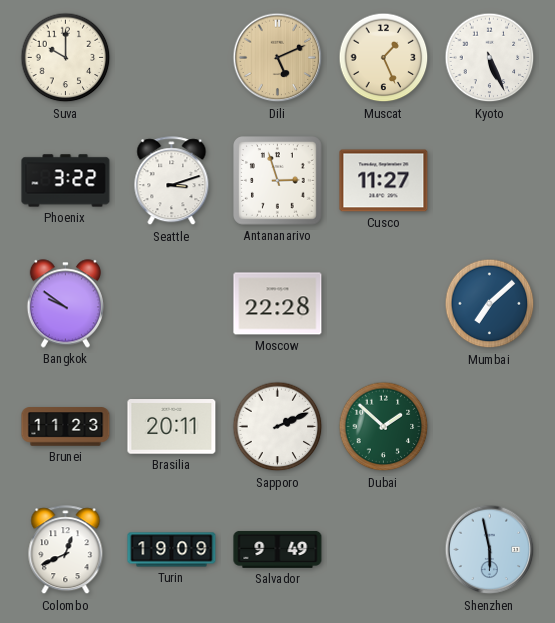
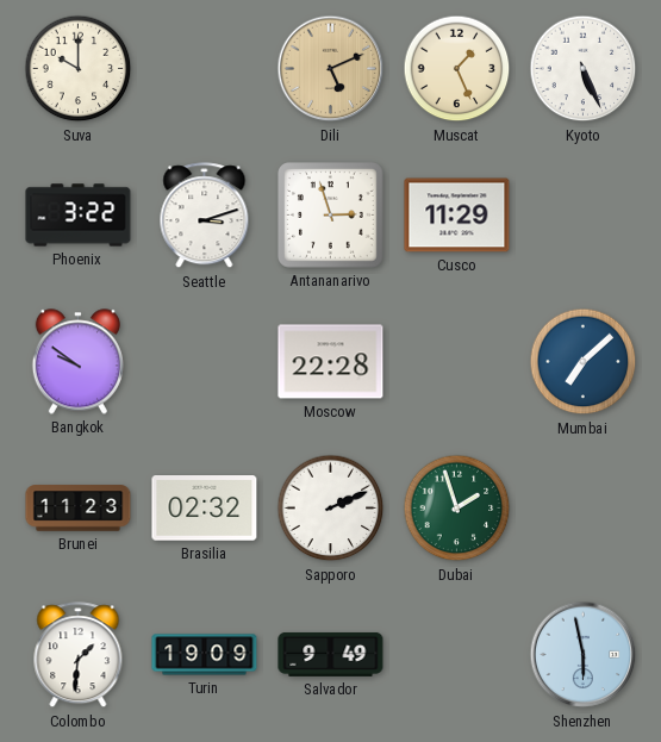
Cusco: 11:27 -> 11:29 (457, 216)
Brasilia: 20:11 -> 02:32 (205, 509)
Dubai: 1:52 -> 1:57 (457, 509)
Colombo: 12:41 -> 1:31 (79, 655)
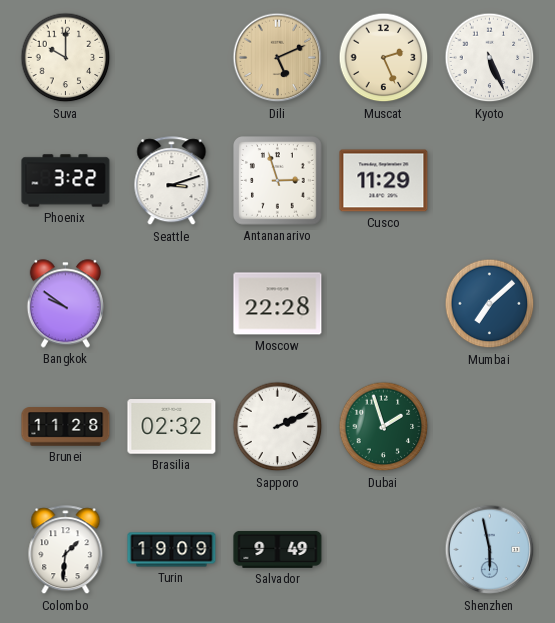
Muscat: 1:26 -> 2:26 (384, 58)
Brunei: 11:23 -> 11:28 (66, 427)
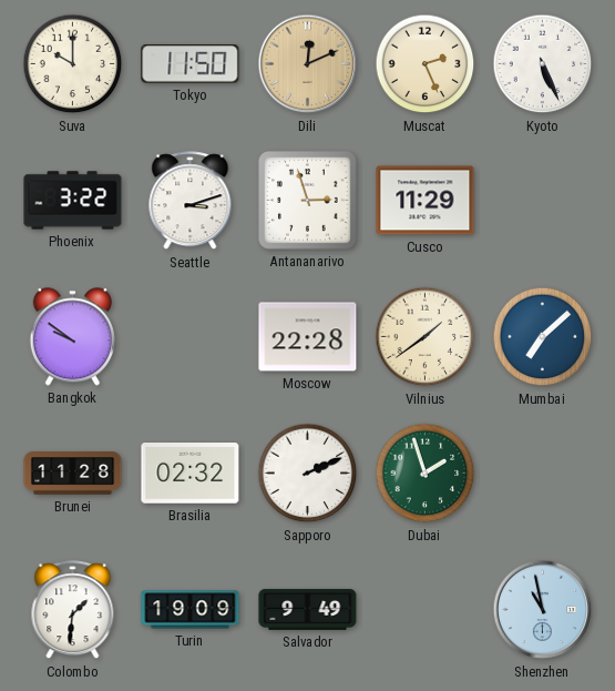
Tokyo: none -> 11:50 (191, 64)
Dili: 5:11 -> 12:11 (308, 64)
Vilnius: none -> 1:39 (426, 337)
Shenzhen: 5:58 -> 10:58 (543, 610)
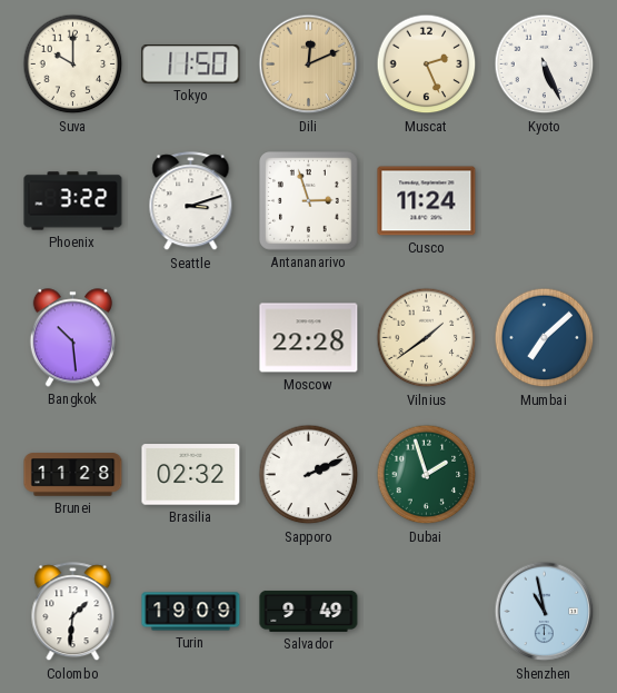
Cusco: 11:29 -> 11:24 (427, 201)
Bangkok: 9:51 -> 10:29 (72, 338)
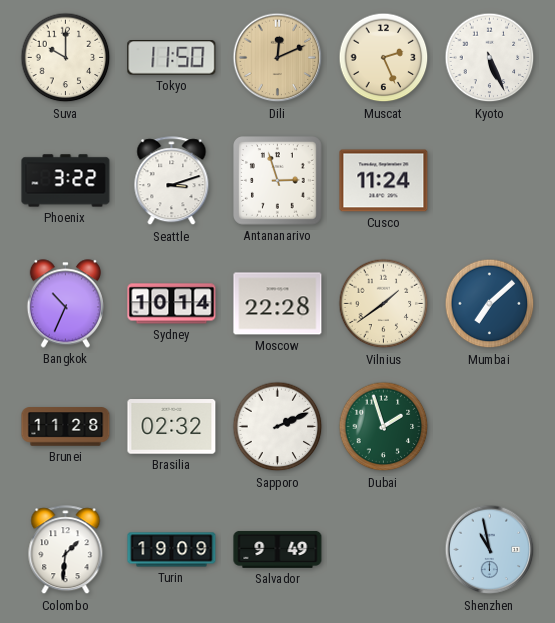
Bangkok: 10:29 -> 10:34 (65, 304)
Sydney: none -> 10:14 (172, 304)
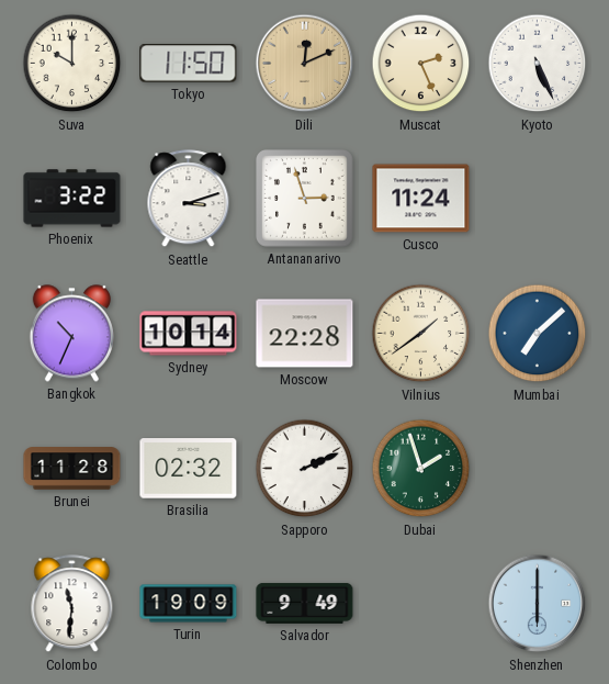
Colombo: 1:31 -> 11:31 (72, 604)
Shenzhen: 10:58 -> 6:00 (538, 604)
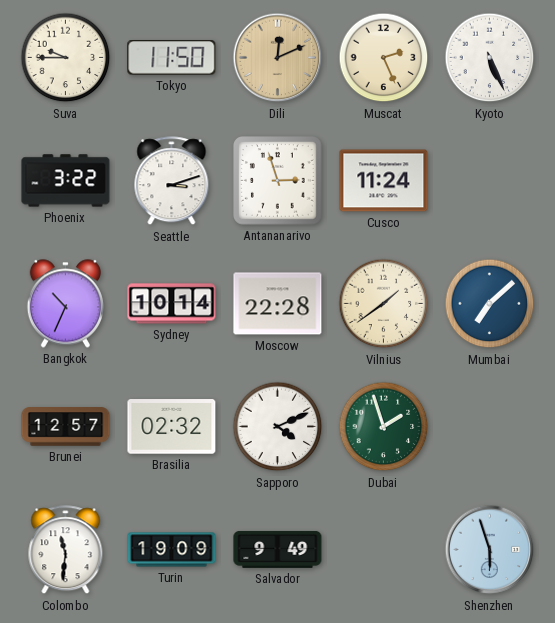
Suva: 10:00 -> 9:45 (66, 58)
Brunei: 11:28 -> 12:57 (66, 427)
Sapporo: 2:11 -> 4:11 (278, 427)
Shenzhen: 6:00 -> 5:57 (490, 550)
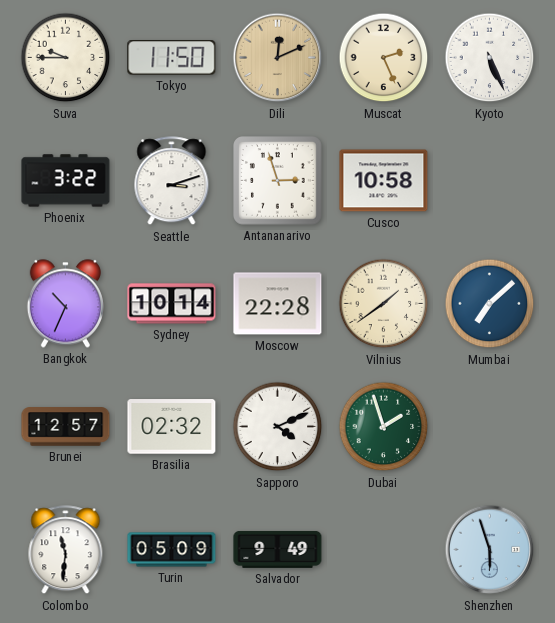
Cusco: 11:24 -> 10:58 (384, 181)
Turin: 19:09 -> 05:09 (172, 550)
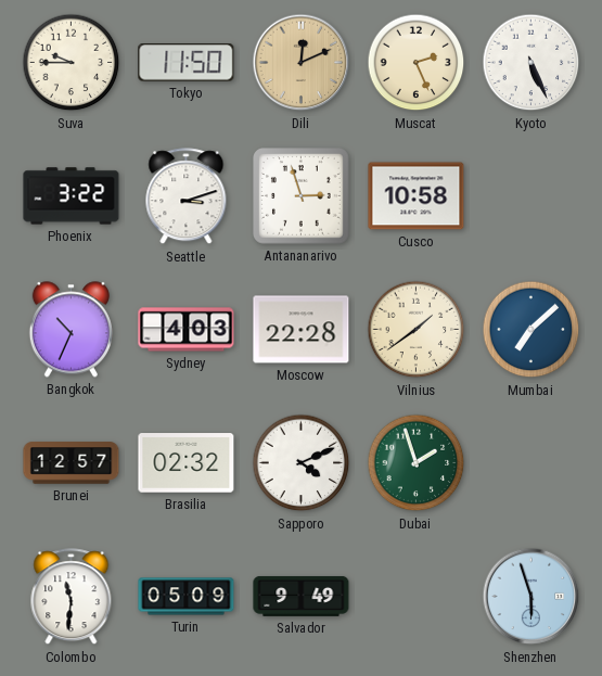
Sydney: 10:14 -> 4:03 (187, 330)
